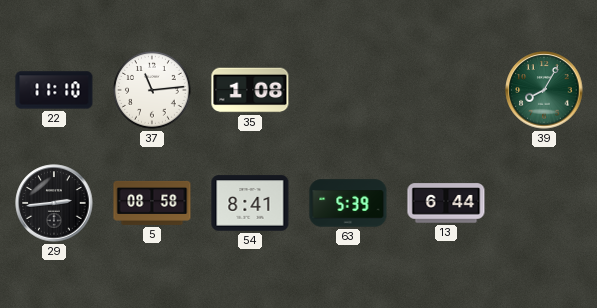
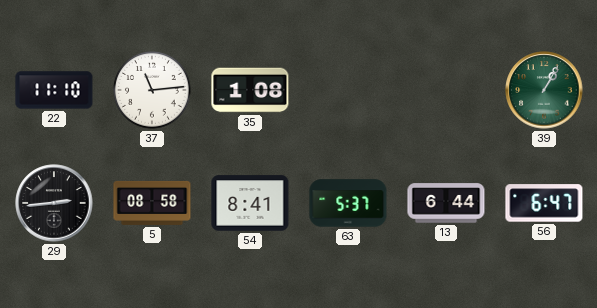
39: 8:05 -> 1:05 (544, 90)
63: 5:39 -> 5:37 (348, 203)
56: none -> 6:47 (544, 203)
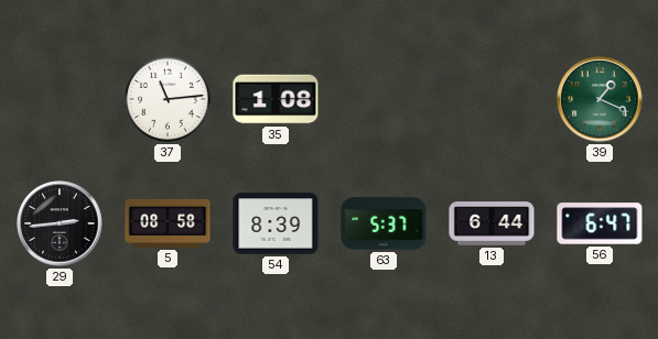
22: 11:10 -> none (54, 90)
39: 1:05 -> 1:19 (600, 99)
54: 8:41 -> 8:39 (276, 223)
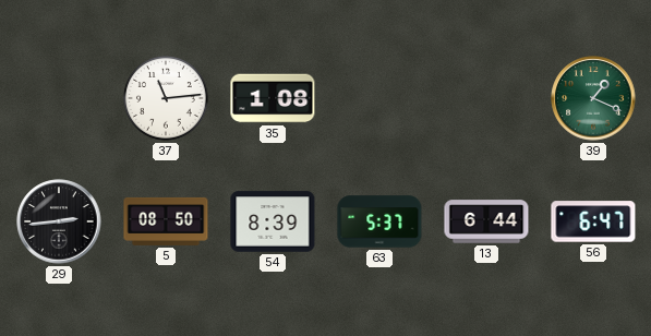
5: 08:58 -> 08:50 (166, 221)
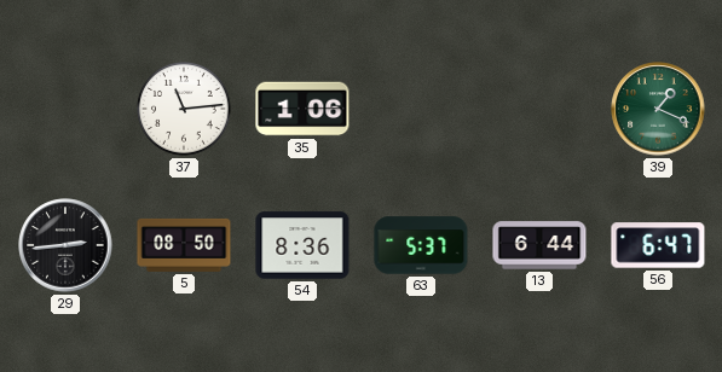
35: 1:08 -> 1:06 (302, 109)
54: 8:39 -> 8:36 (302, 245)
